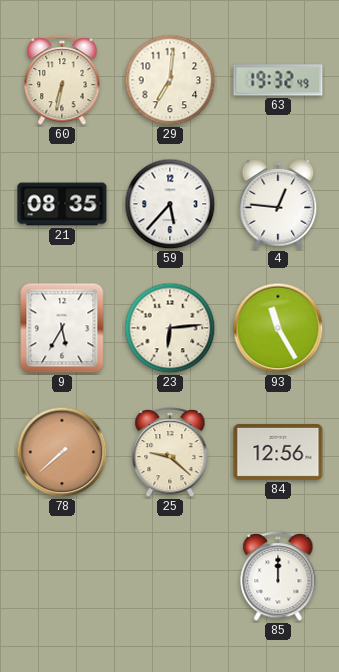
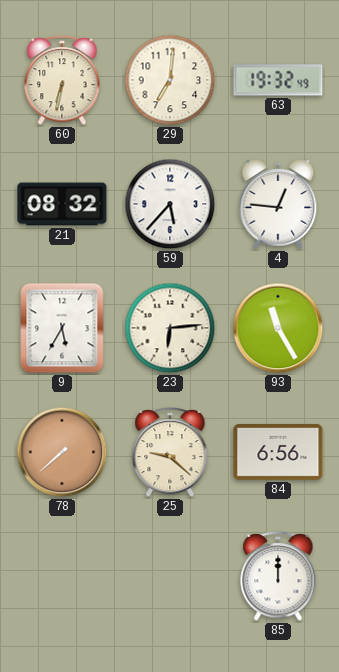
21: 08:35 -> 08:32 (62, 204)
84: 12:56 -> 6:56 (278, 452)
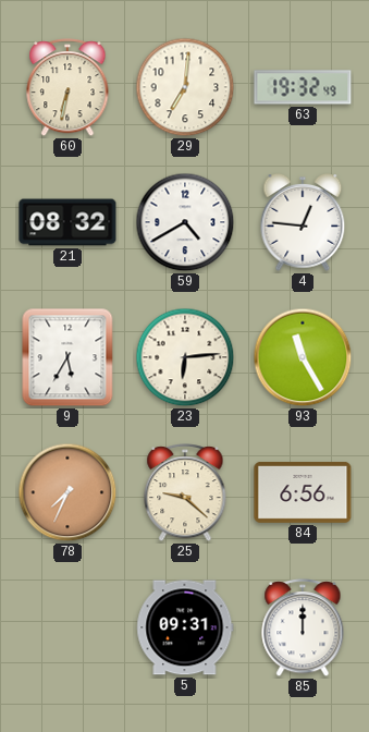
59: 5:37 -> 4:40 (185, 222)
78: 7:38 -> 7:34 (67, 492)
5: none -> 09:31 (185, 627)
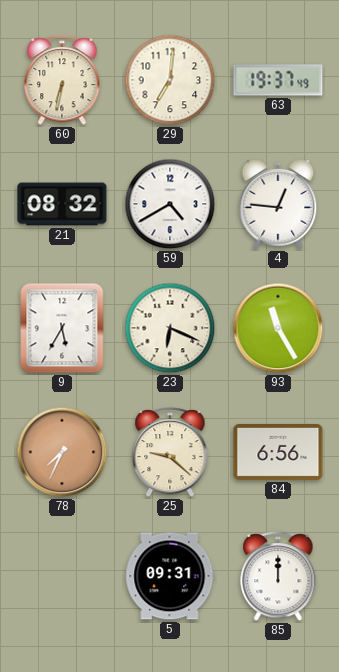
63: 19:32 -> 19:37 (278, 80)
23: 6:14 -> 6:19 (170, 328)
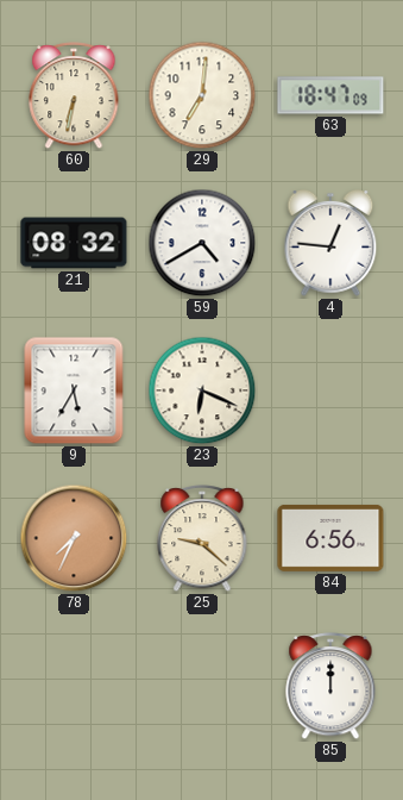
63: 19:37 -> 18:47 (330, 95)
93: 11:25 -> none (278, 328)
5: 09:31 -> none (170, 576)
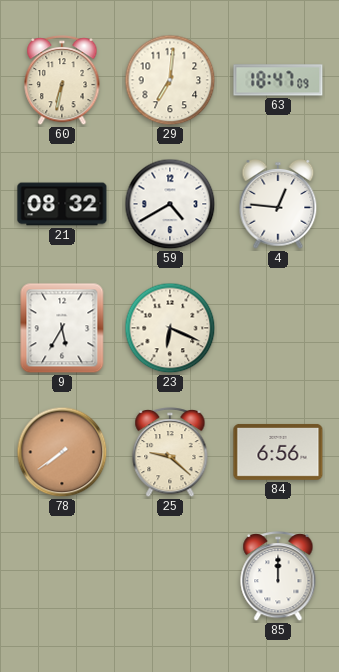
78: 7:34 -> 7:39 (62, 452)
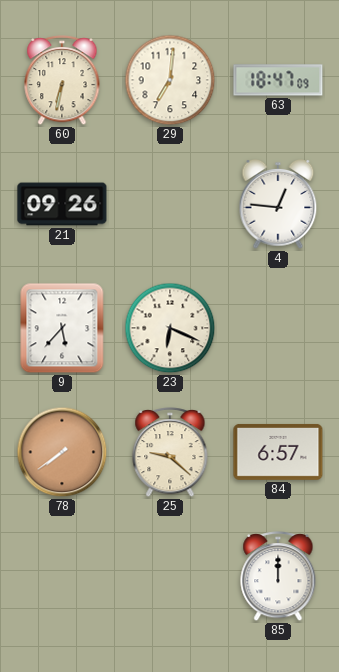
21: 08:32 -> 09:26 (62, 204)
59: 4:40 -> none (170, 204)
9: 5:35 -> 5:37 (62, 328)
84: 6:56 -> 6:57 (278, 452)
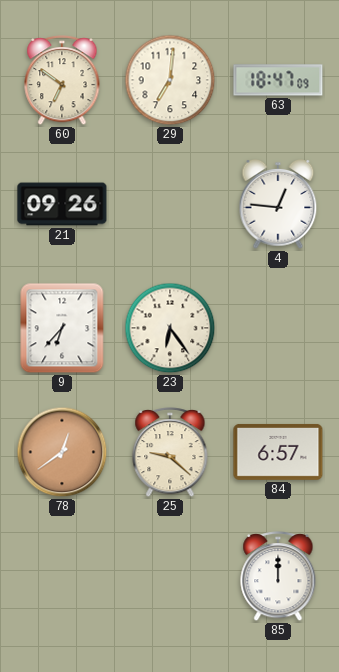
60: 6:32 -> 6:51 (62, 81)
9: 5:37 -> 6:37 (62, 328)
23: 6:19 -> 6:24 (170, 328)
78: 7:39 -> 12:39 (62, 452)
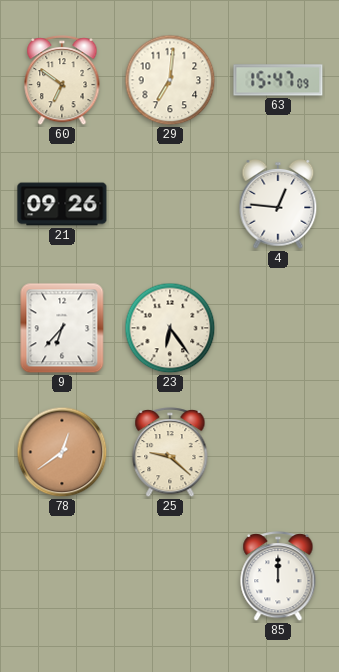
63: 18:47 -> 15:47 (278, 80)
84: 6:57 -> none (278, 452)
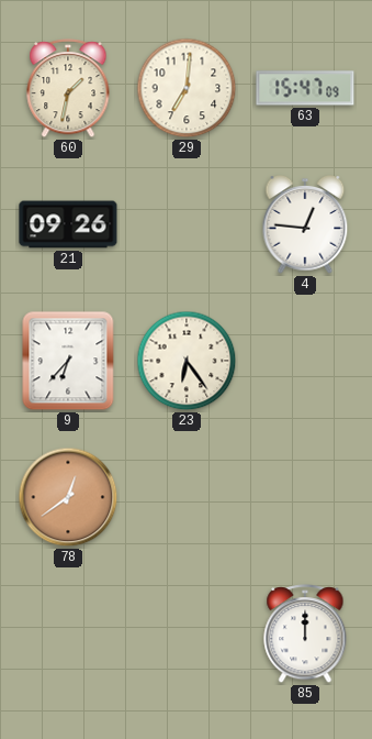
60: 6:51 -> 1:32 (68, 89)
25: 9:22 -> none (170, 453)
